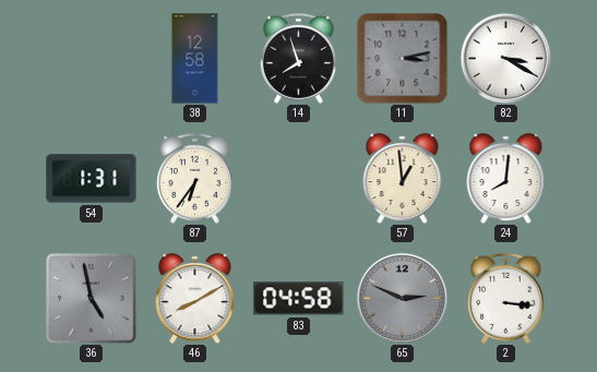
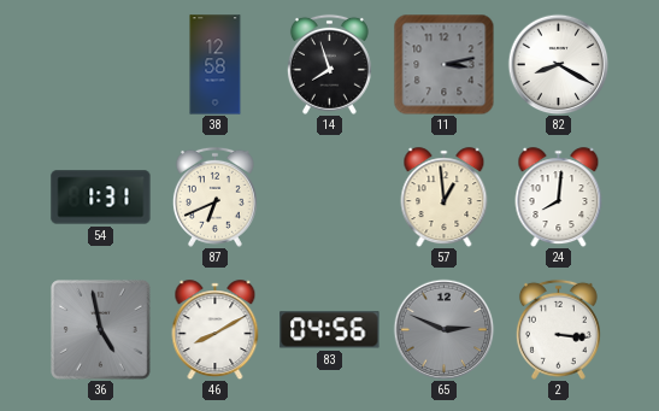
82: 3:20 -> 8:20 (558, 64)
87: 6:36 -> 6:41 (214, 196)
83: 04:58 -> 04:56 (330, 330)
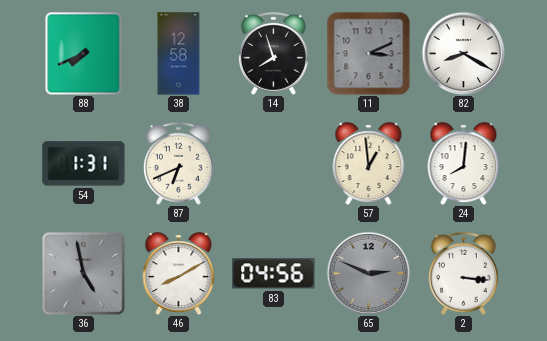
88: none -> 7:41 (84, 53)
11: 3:13 -> 3:11 (368, 53)
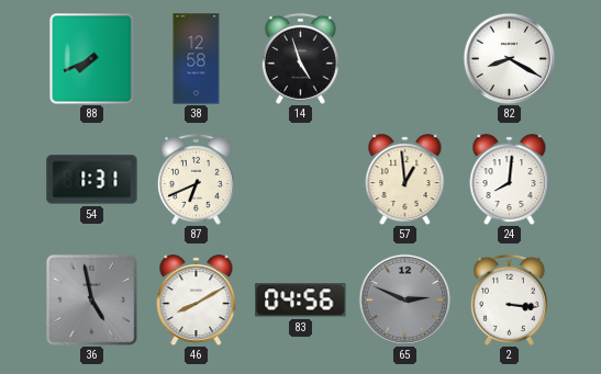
14: 7:57 -> 4:57 (300, 58)
11: 3:11 -> none (368, 53)
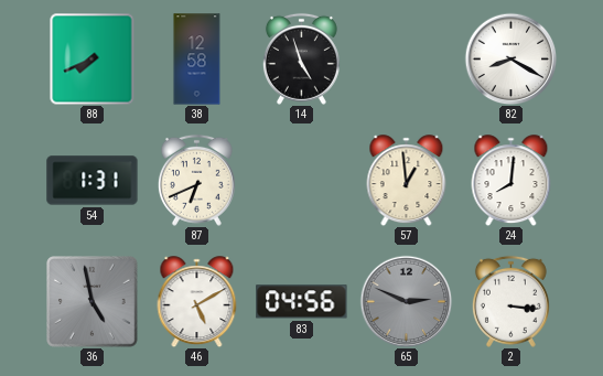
46: 8:10 -> 5:10 (197, 302)
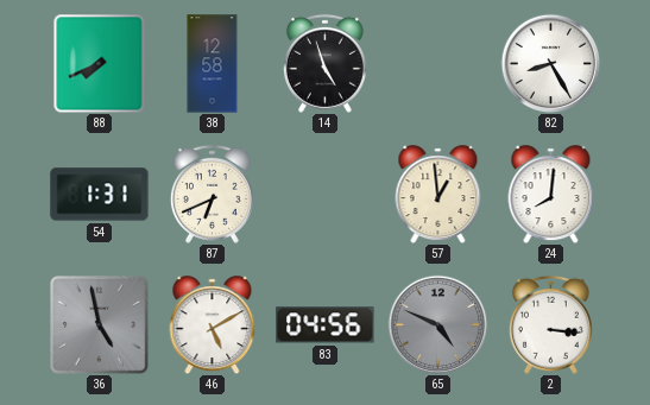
82: 8:20 -> 8:25 (550, 63)
65: 2:49 -> 4:49 (437, 324)
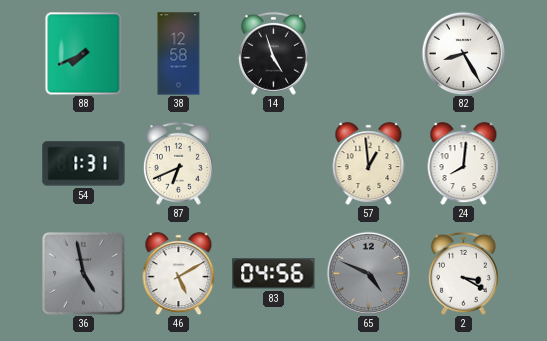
2: 3:16 -> 3:20 (463, 273)
